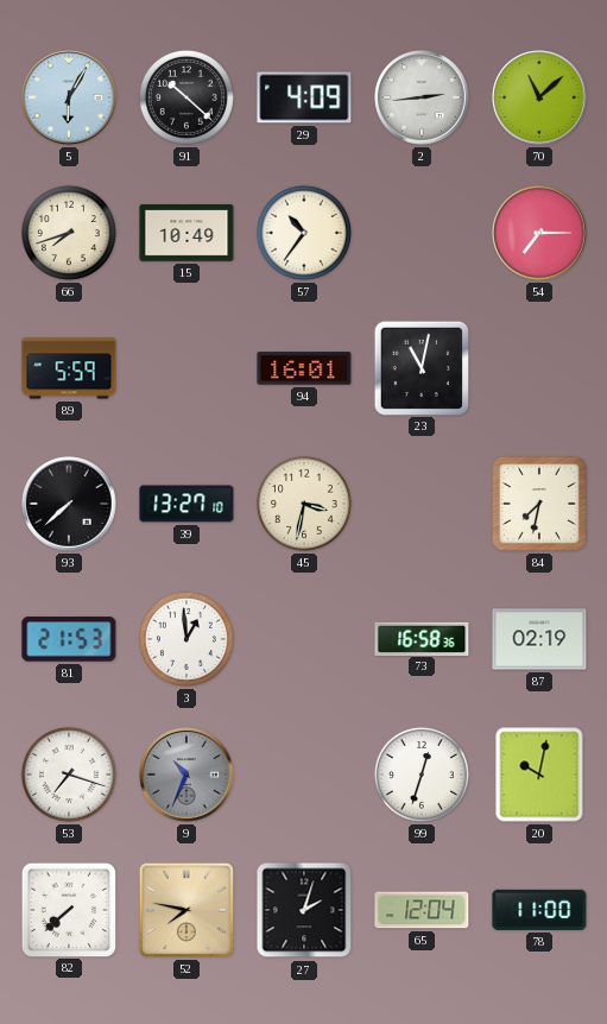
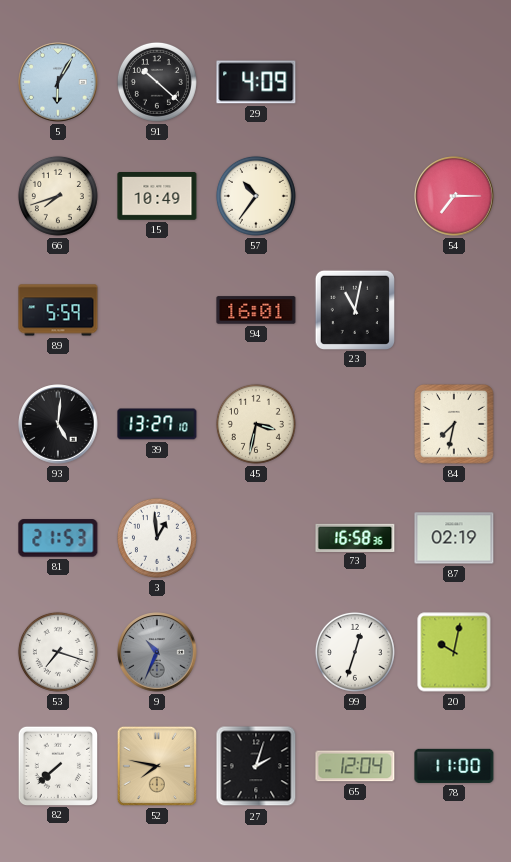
2: 2:44 -> none (422, 97)
70: 11:08 -> none (539, 97)
93: 7:38 -> 5:01 (58, 424)
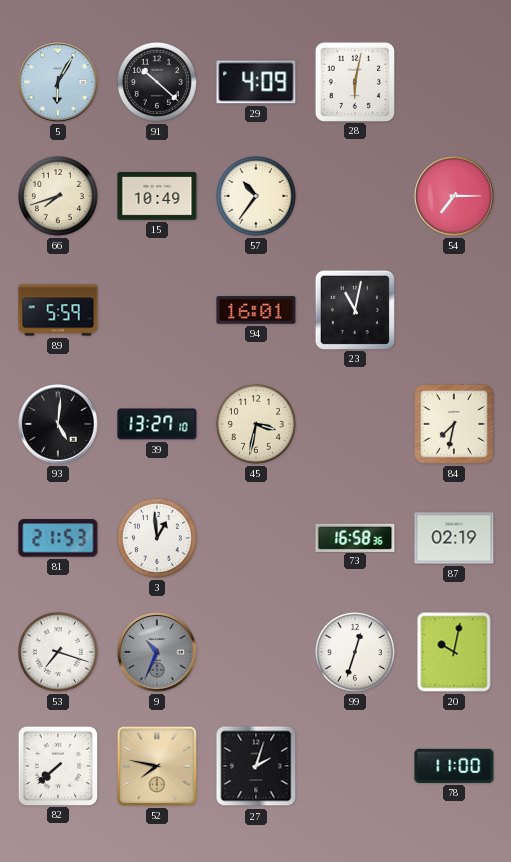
28: none -> 6:02 (354, 81)
65: 12:04 -> none (355, 766)
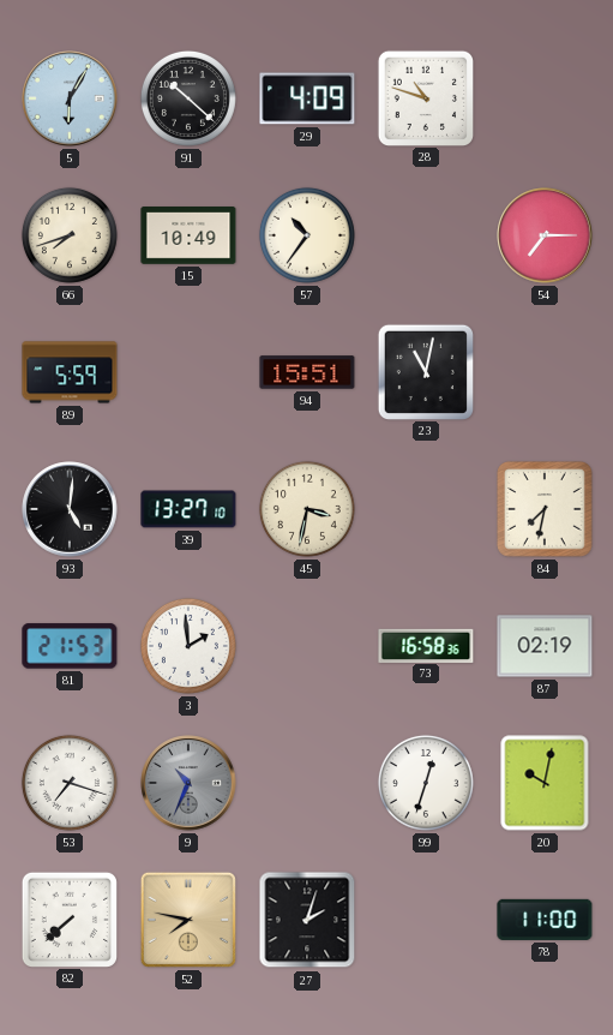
28: 6:02 -> 10:48 (425, 97)
94: 16:01 -> 15:51 (307, 372)
3: 12:59 -> 1:59 (188, 646)
